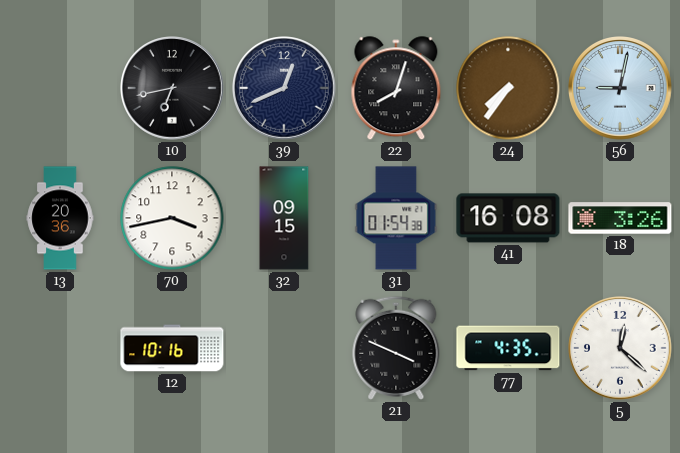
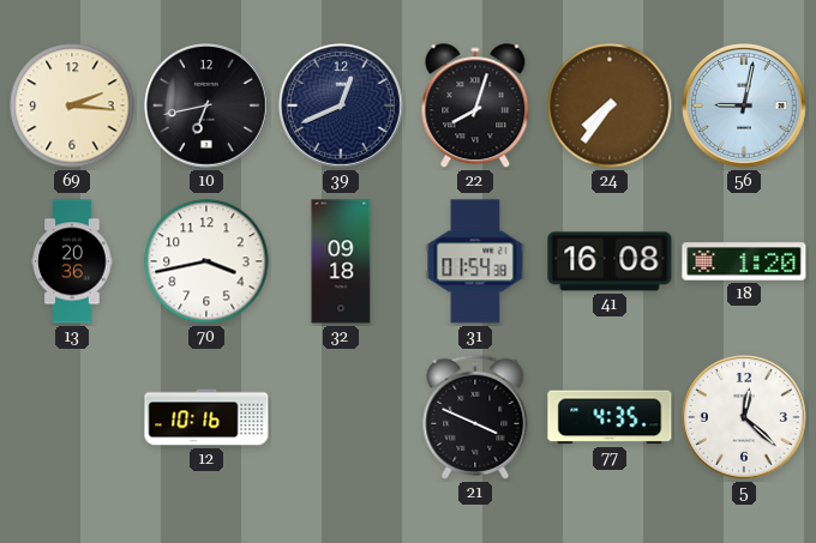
69: none -> 2:16 (72, 105)
32: 09:15 -> 09:18 (341, 261)
18: 3:26 -> 1:20 (744, 261)
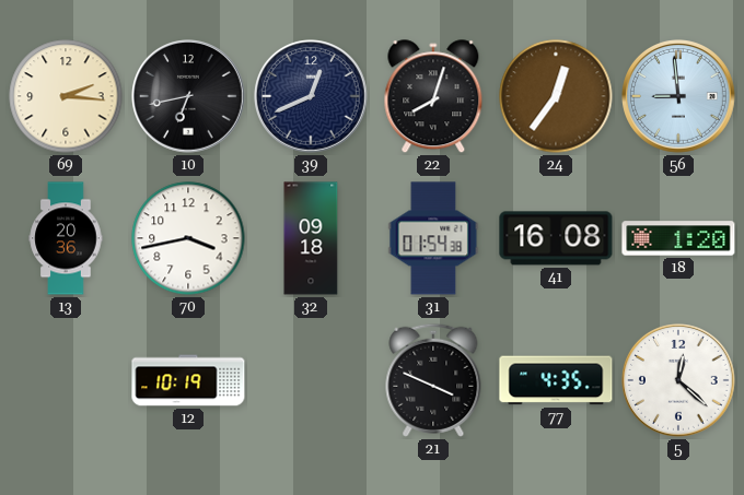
24: 7:36 -> 12:36 (556, 96)
56: 9:02 -> 8:59 (679, 97)
12: 10:16 -> 10:19 (188, 380)
